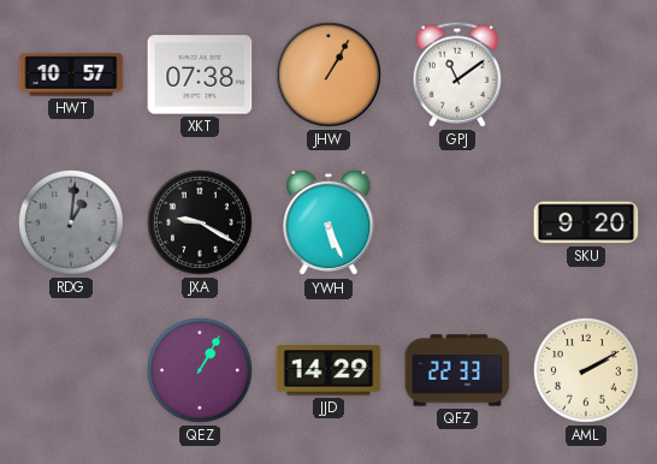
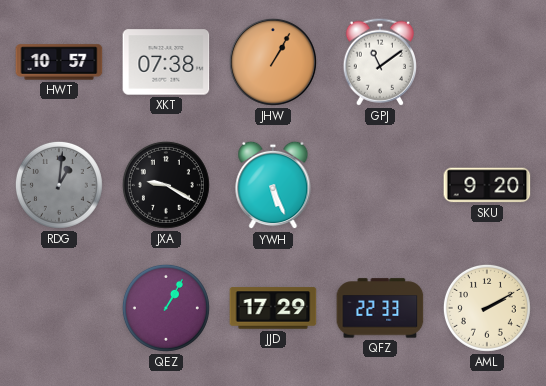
JJD: 14:29 -> 17:29 (273, 308)
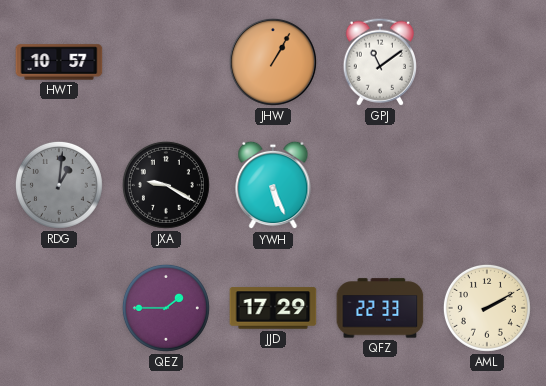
XKT: 07:38 -> none (166, 62)
SKU: 9:20 -> none (487, 185)
QEZ: 1:05 -> 1:45 (166, 308)
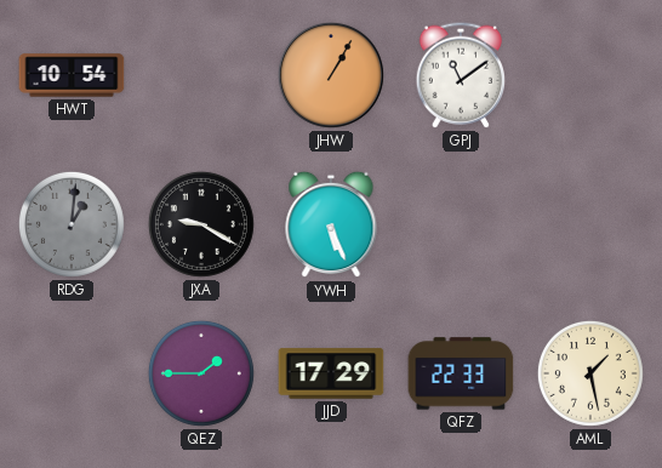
HWT: 10:57 -> 10:54 (72, 75)
AML: 2:10 -> 1:28 (590, 373)
